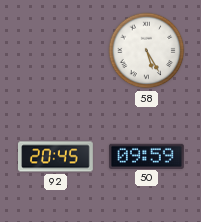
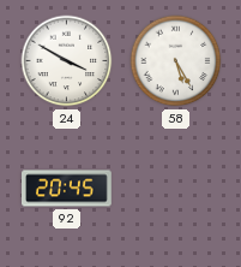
24: none -> 3:50 (67, 61)
50: 09:59 -> none (147, 156)
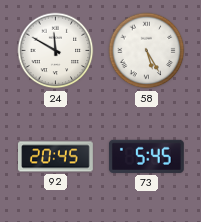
24: 3:50 -> 11:50 (56, 51)
73: none -> 5:45 (146, 156)
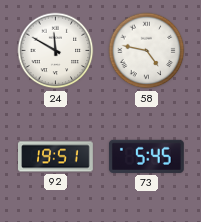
58: 5:25 -> 4:47 (147, 51)
92: 20:45 -> 19:51 (56, 157)
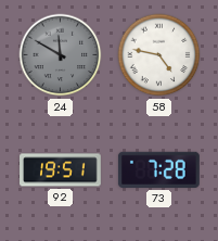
24 dial: white -> grey (61, 55)
73: 5:45 -> 7:28 (158, 169)
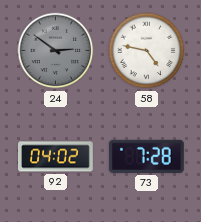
24: 11:50 -> 2:51 (56, 51)
92: 19:51 -> 04:02 (56, 157)
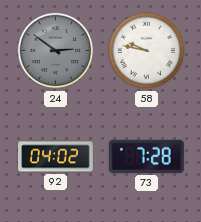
58: 4:47 -> 9:47 (147, 51)
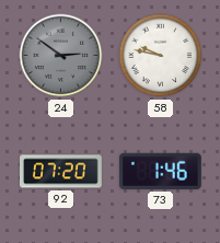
92: 04:02 -> 07:20 (61, 172)
73: 7:28 -> 1:46 (160, 171)
